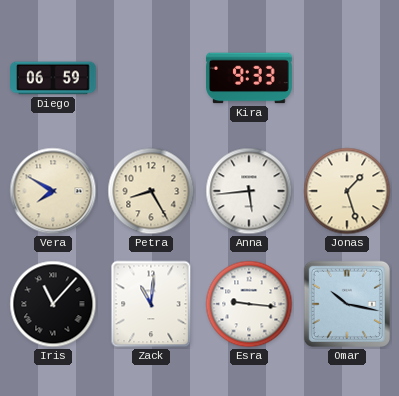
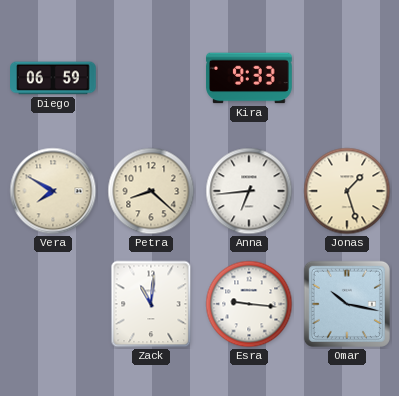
Petra: 8:25 -> 8:22 (151, 191)
Anna: 5:44 -> 6:44 (249, 191)
Iris: 11:07 -> none (53, 304)
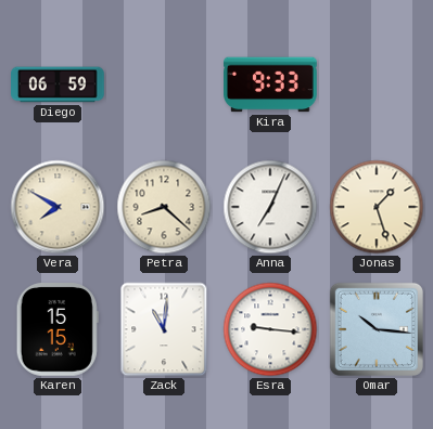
Anna: 6:44 -> 7:04 (270, 207)
Karen: none -> 15:15 (58, 330)
Omar: 10:17 -> 10:16 (377, 329)
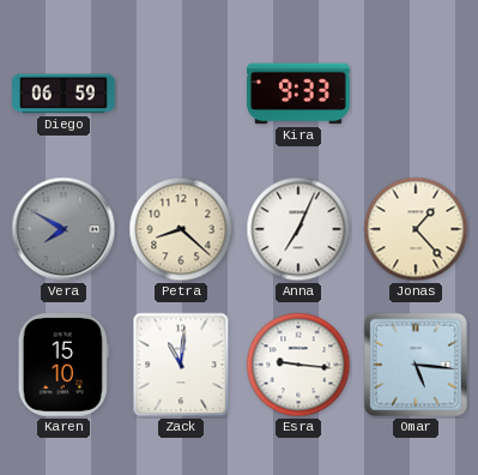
Vera dial: cream -> grey (63, 229)
Jonas: 1:27 -> 1:23 (416, 229)
Karen: 15:15 -> 15:10 (63, 366)
Omar: 10:16 -> 5:16 (416, 365)
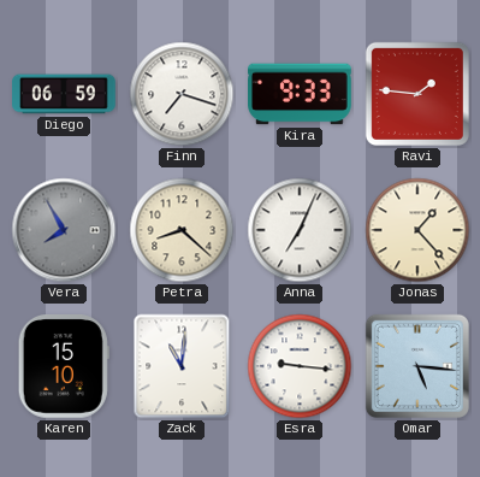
Finn: none -> 7:18 (182, 94)
Ravi: none -> 1:46 (417, 94)
Vera: 7:50 -> 7:55 (64, 230)
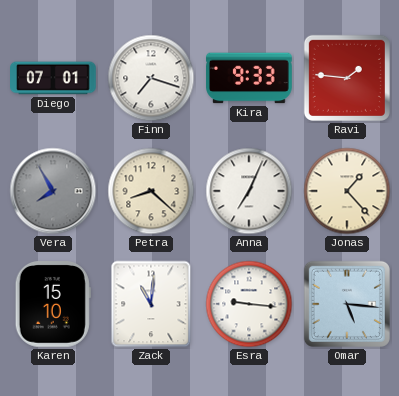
Diego: 06:59 -> 07:01 (53, 78)
